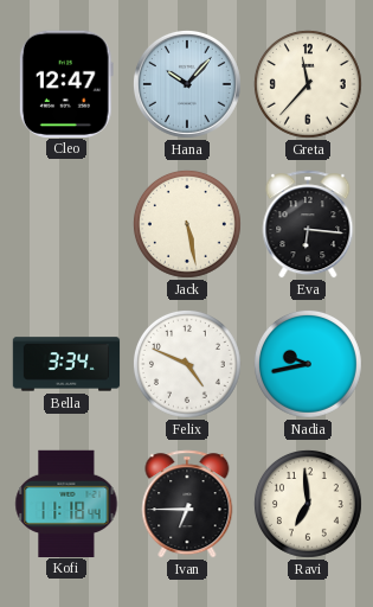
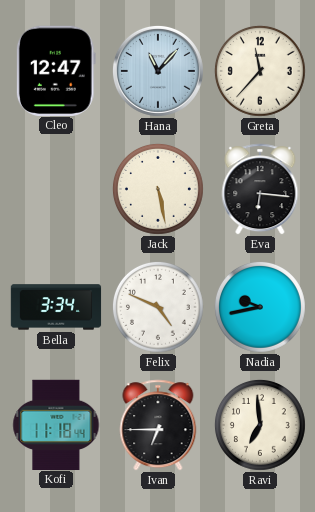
Hana: 10:07 -> 11:07 (158, 71)
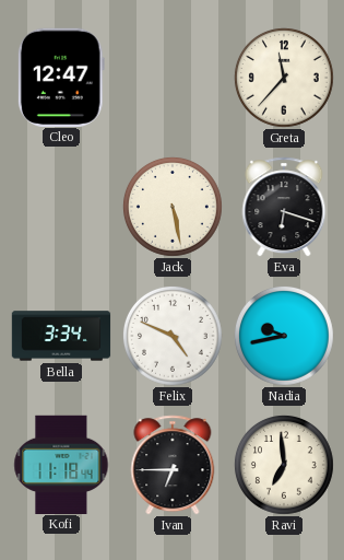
Hana: 11:07 -> none (158, 71)
Eva: 6:16 -> 6:18 (284, 207)
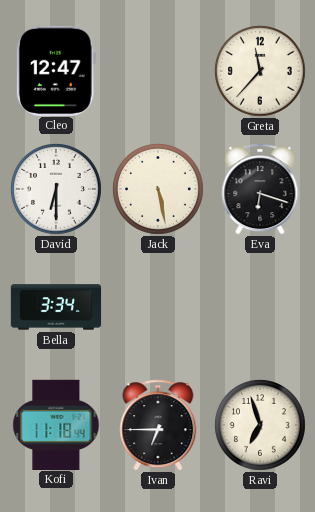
David: none -> 6:30 (56, 189)
Felix: 4:49 -> none (173, 336)
Nadia: 9:43 -> none (284, 336)
Ravi: 6:59 -> 6:57 (260, 425)
